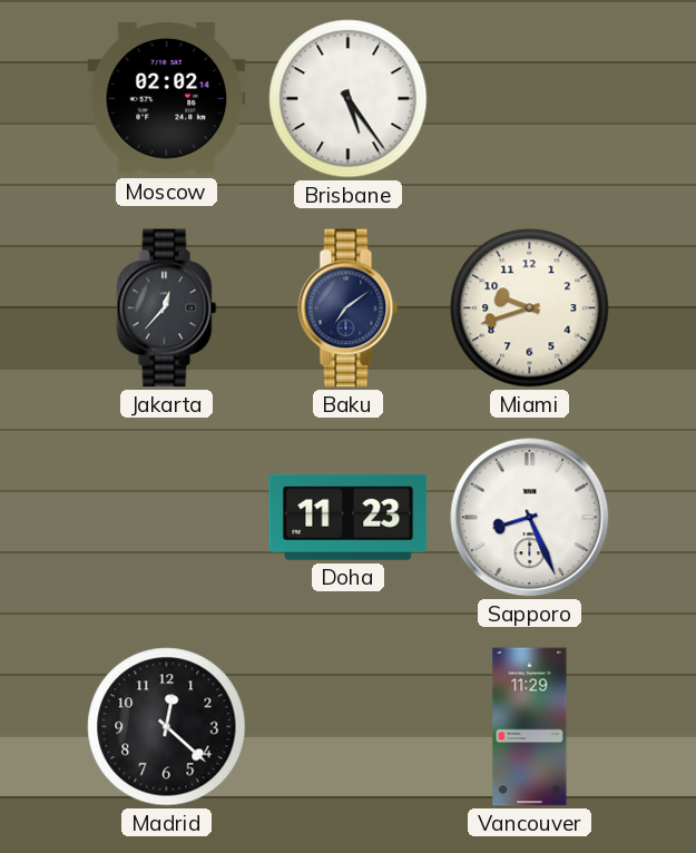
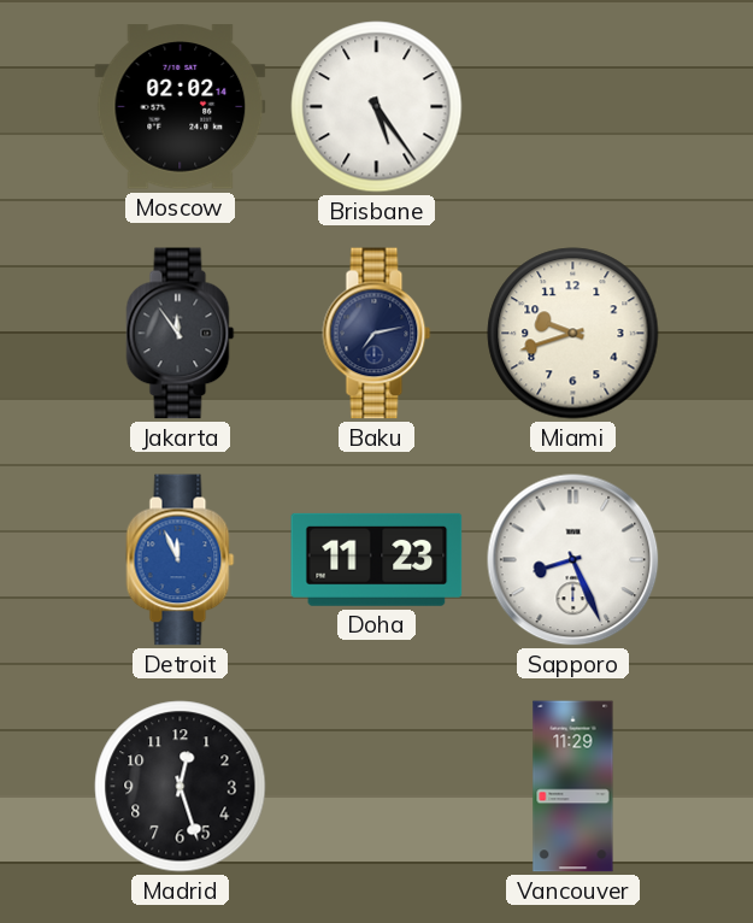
Jakarta: 12:37 -> 11:54 (181, 334)
Baku: 7:09 -> 7:13 (377, 334)
Detroit: none -> 11:56 (181, 560)
Madrid: 12:22 -> 12:27 (181, 787)
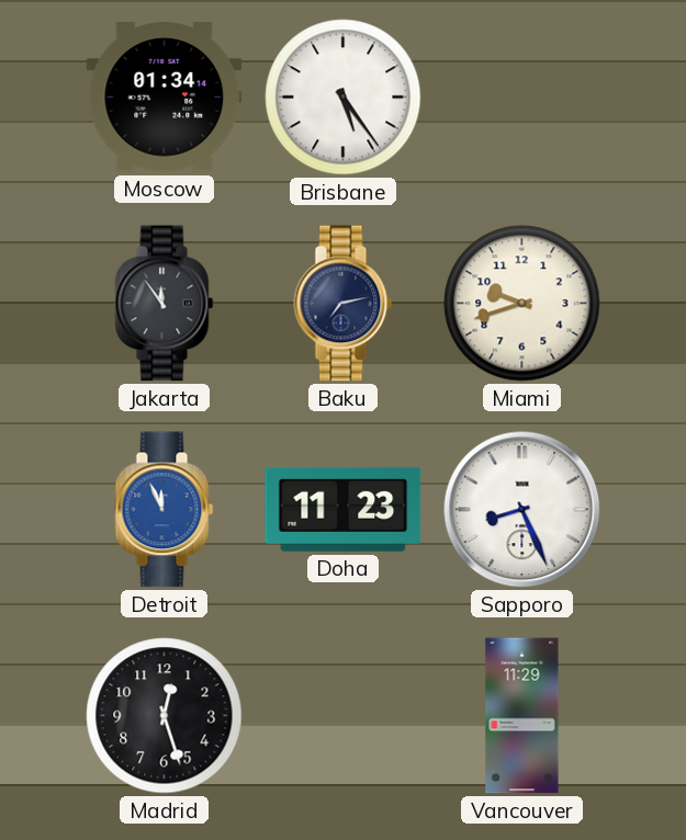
Moscow: 02:02 -> 01:34 (165, 98)
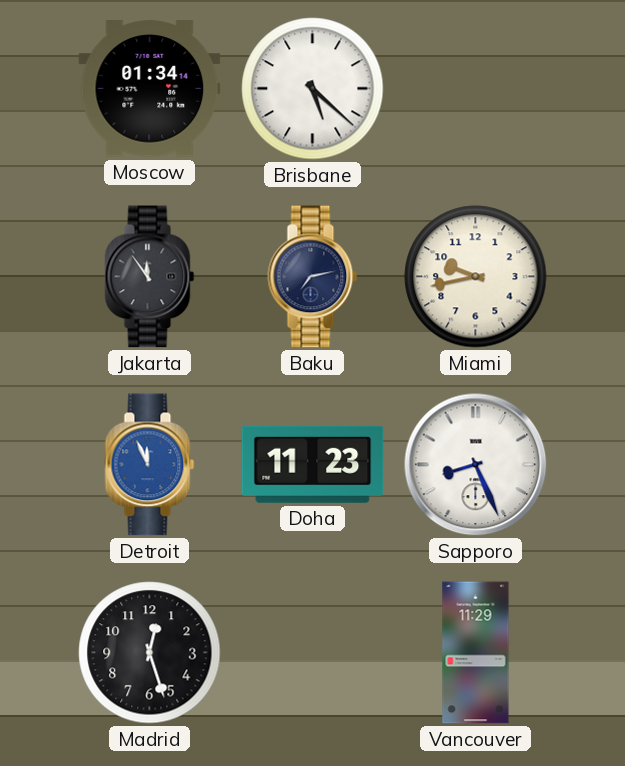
Brisbane: 5:24 -> 5:22 (313, 89)
Miami: 9:42 -> 9:43 (476, 277)
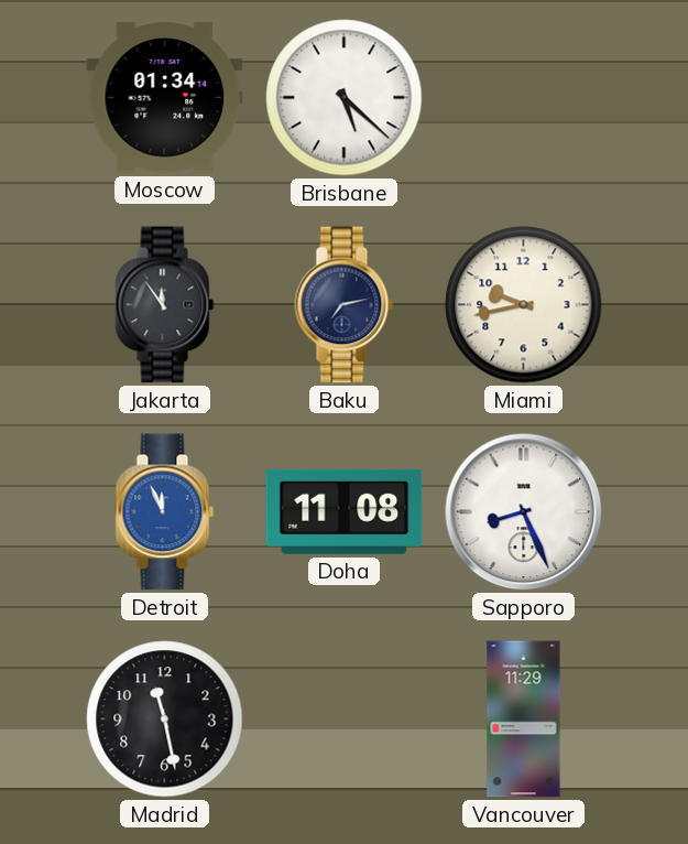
Doha: 11:23 -> 11:08 (345, 511)
Madrid: 12:27 -> 11:28 (165, 719)
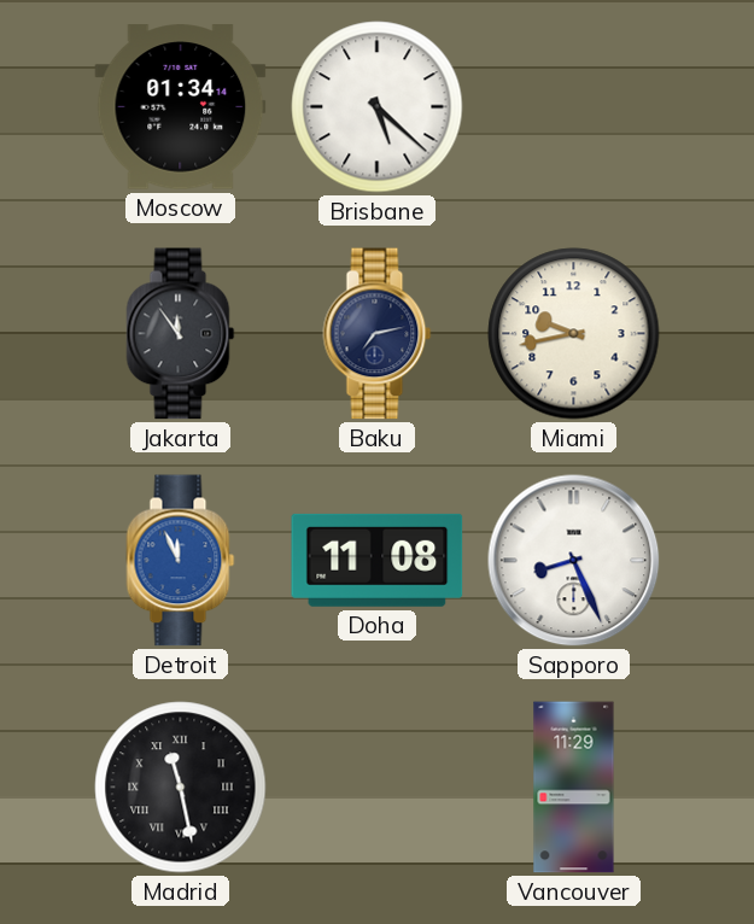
Madrid numerals: Arabic -> Roman (181, 788)
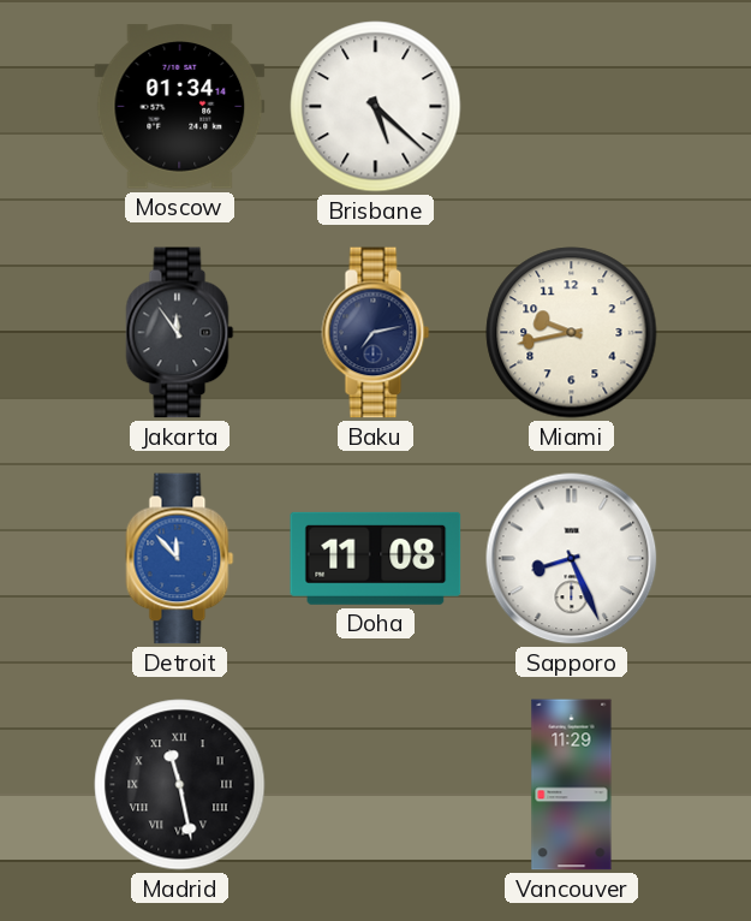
Detroit: 11:56 -> 11:53 (180, 559)
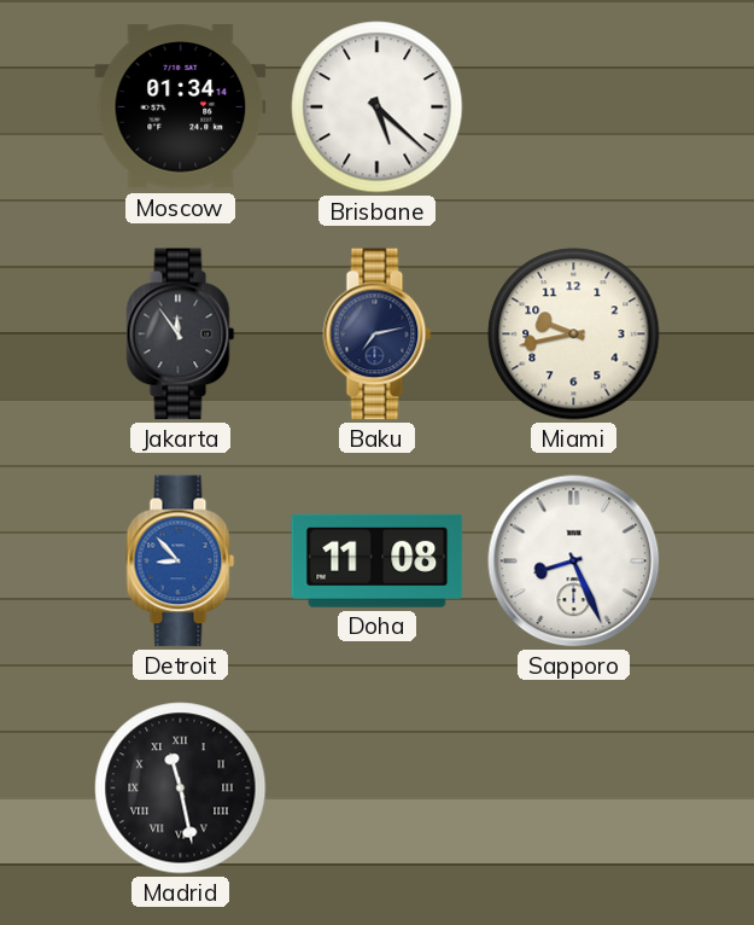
Detroit: 11:53 -> 8:53 (181, 562)
Vancouver: 11:29 -> none (572, 785)
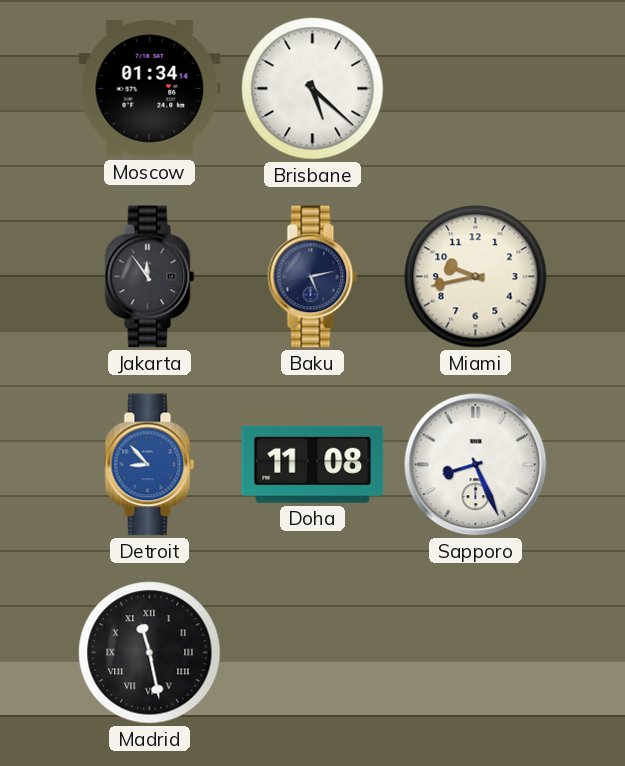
Baku: 7:13 -> 5:13 (313, 277)
